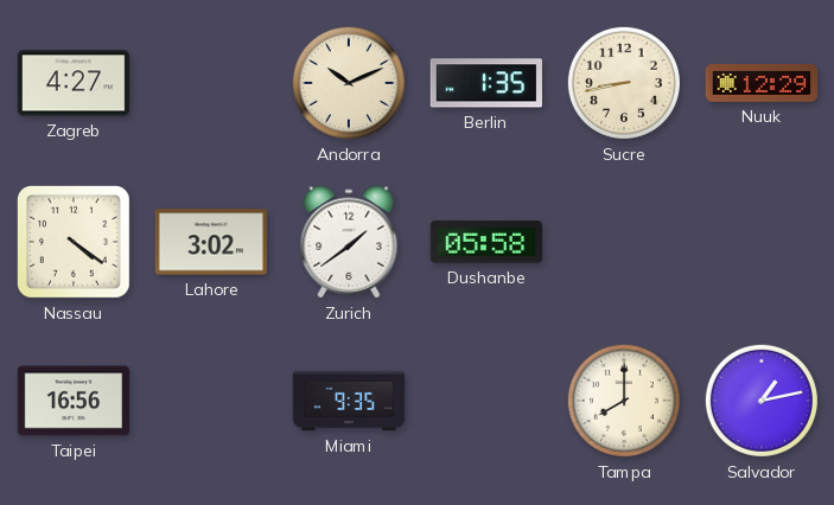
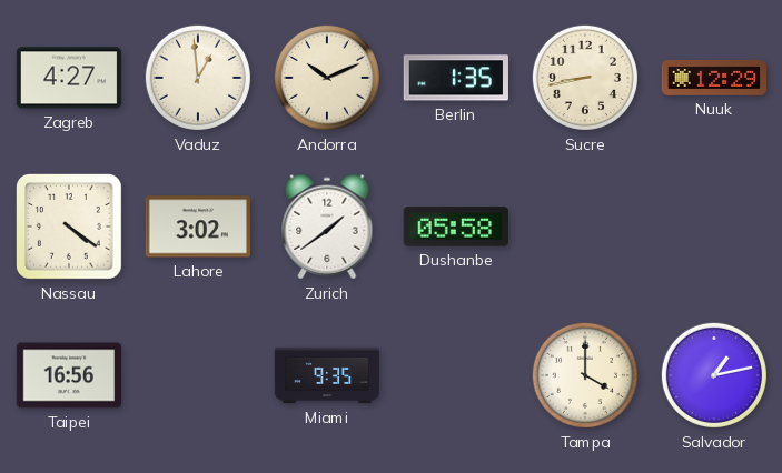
Vaduz: none -> 12:59 (198, 78)
Tampa: 8:00 -> 4:00 (585, 375)
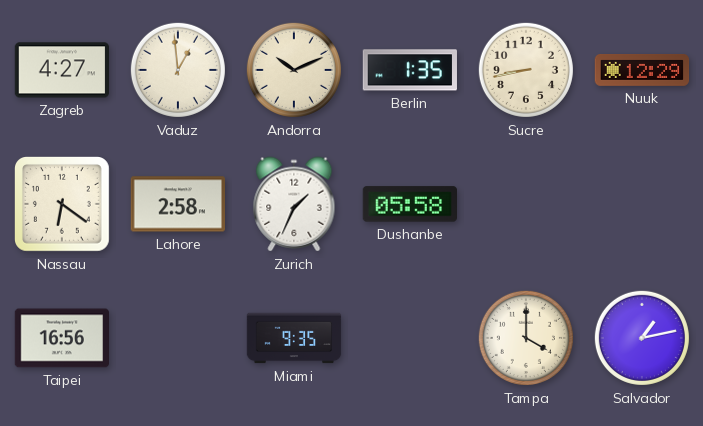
Nassau: 4:21 -> 6:21 (63, 205)
Lahore: 3:02 -> 2:58 (177, 204)
Zurich: 1:39 -> 1:34 (294, 204)
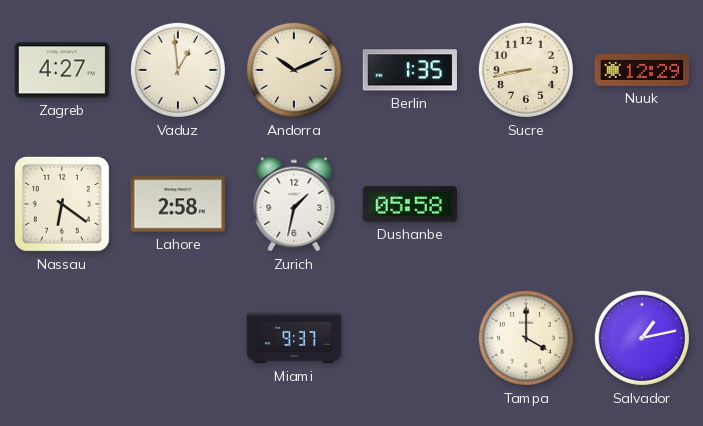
Zurich: 1:34 -> 1:32 (294, 204)
Taipei: 16:56 -> none (62, 338)
Miami: 9:35 -> 9:37 (294, 338)
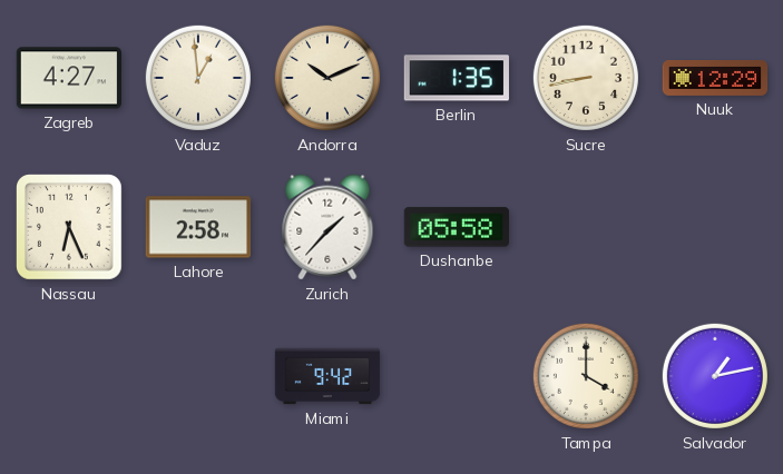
Nassau: 6:21 -> 6:26 (70, 228)
Zurich: 1:32 -> 1:37 (327, 227)
Miami: 9:37 -> 9:42 (327, 376)
